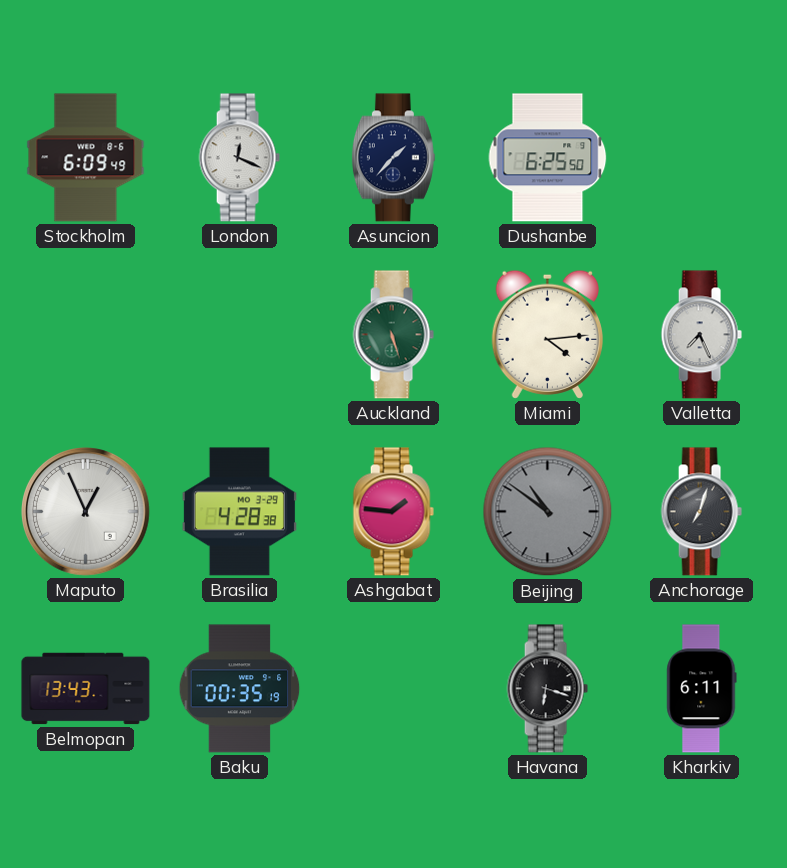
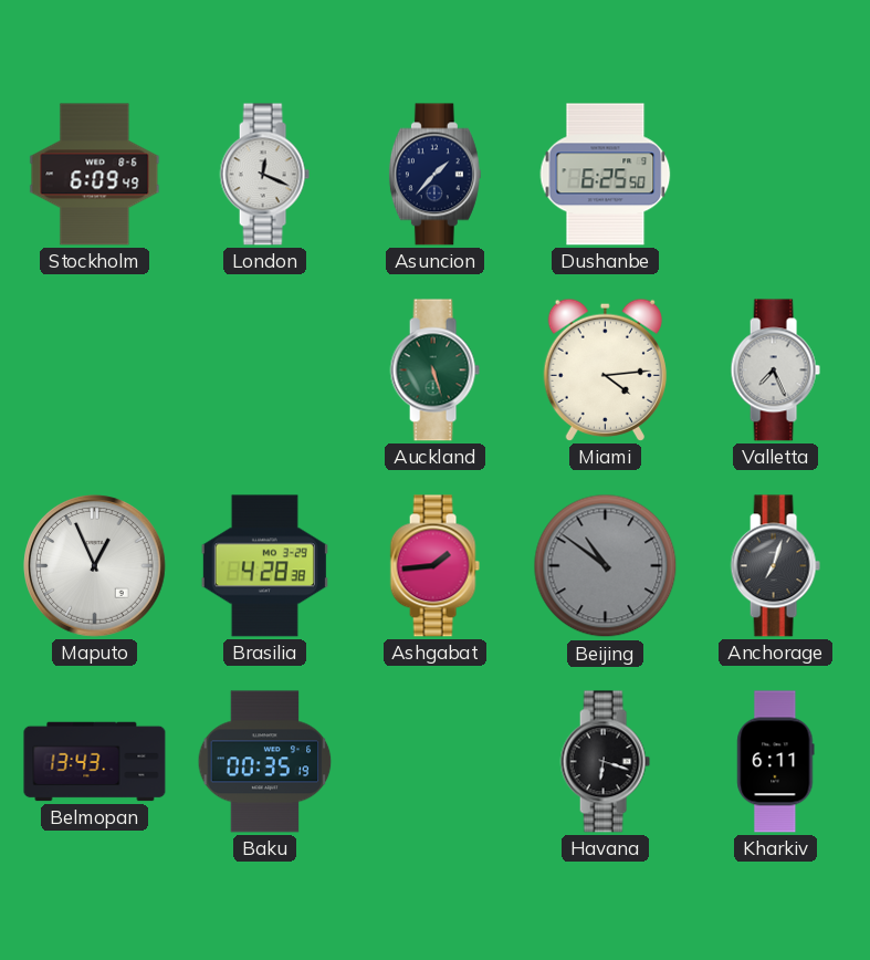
Ashgabat: 1:46 -> 1:44 (434, 566)
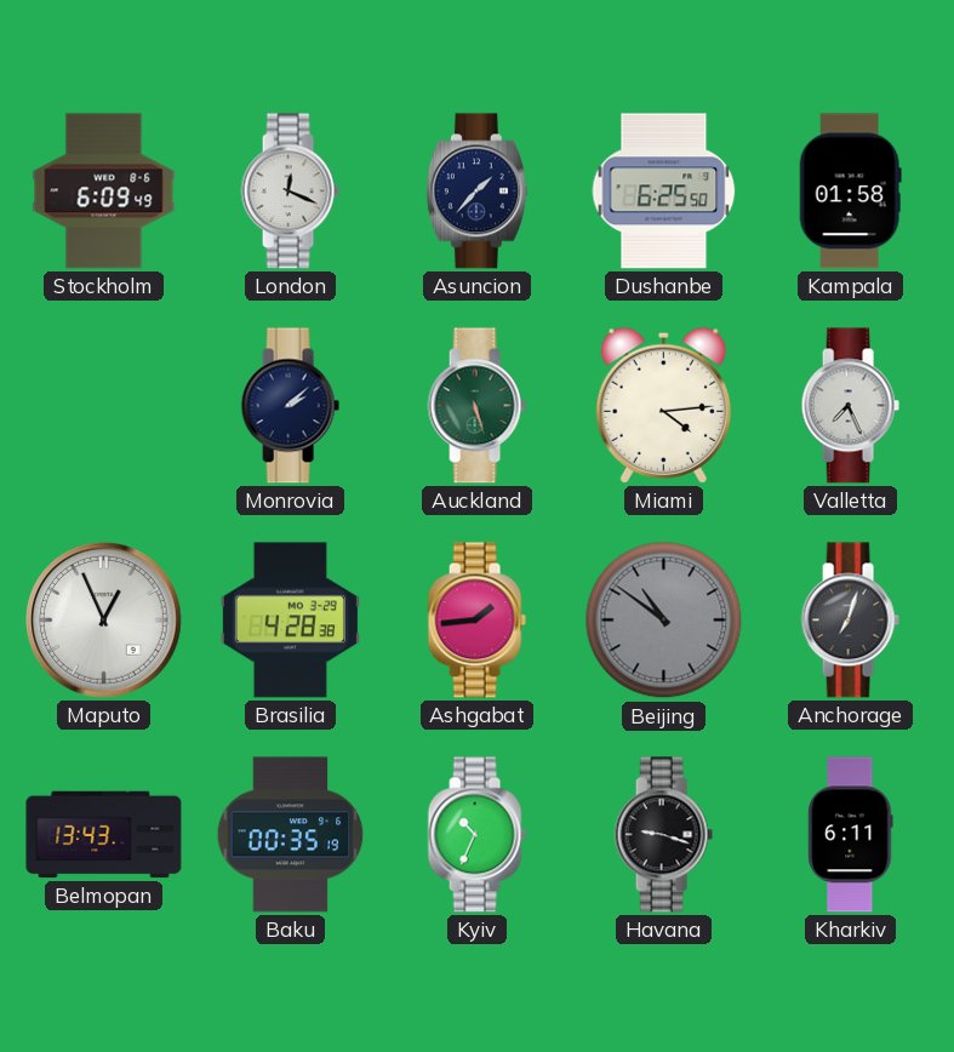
Kampala: none -> 01:58 (850, 191)
Monrovia: none -> 2:08 (290, 406)
Kyiv: none -> 10:34 (476, 835)
Havana: 6:18 -> 9:18 (663, 835)
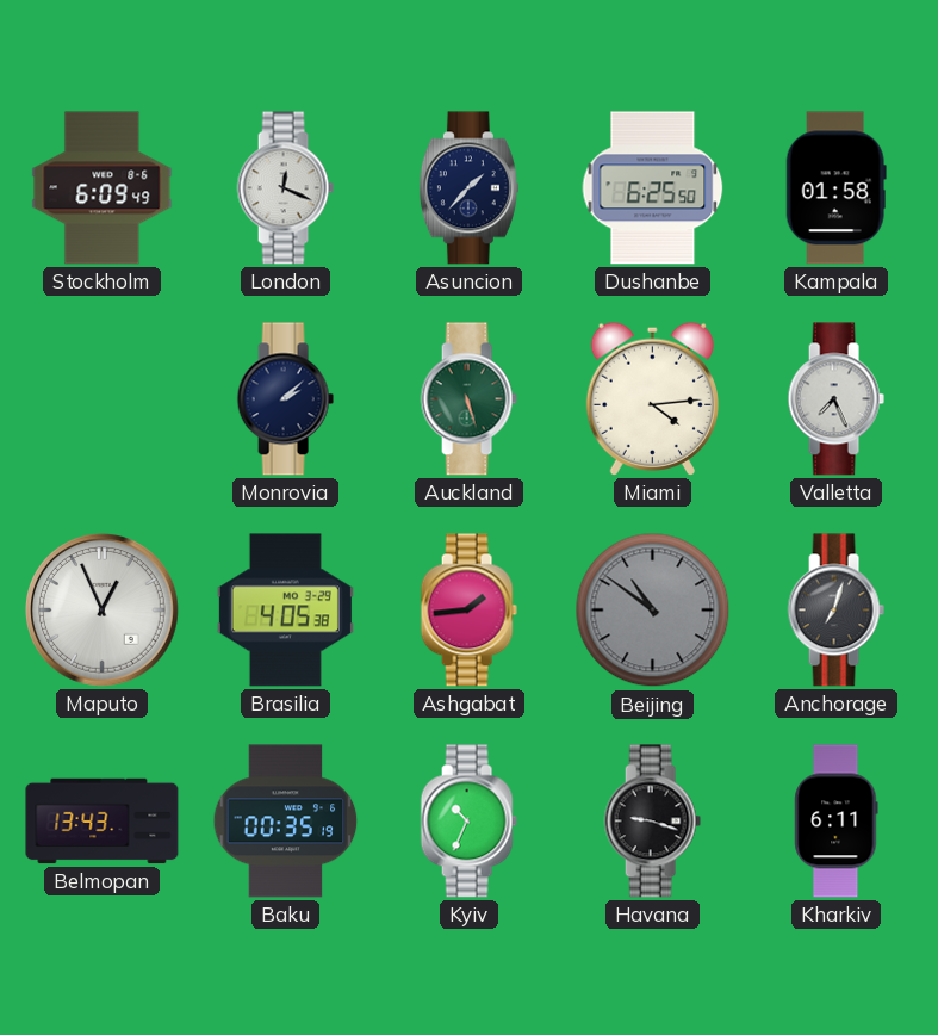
Brasilia: 4:28 -> 4:05 (285, 611)
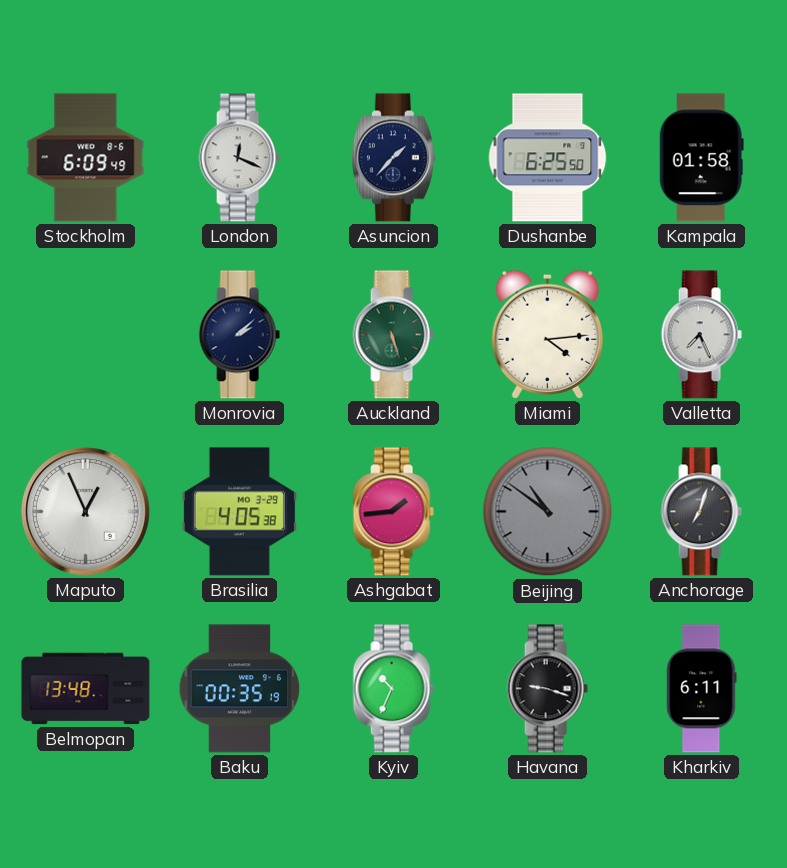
Belmopan: 13:43 -> 13:48 (86, 689)
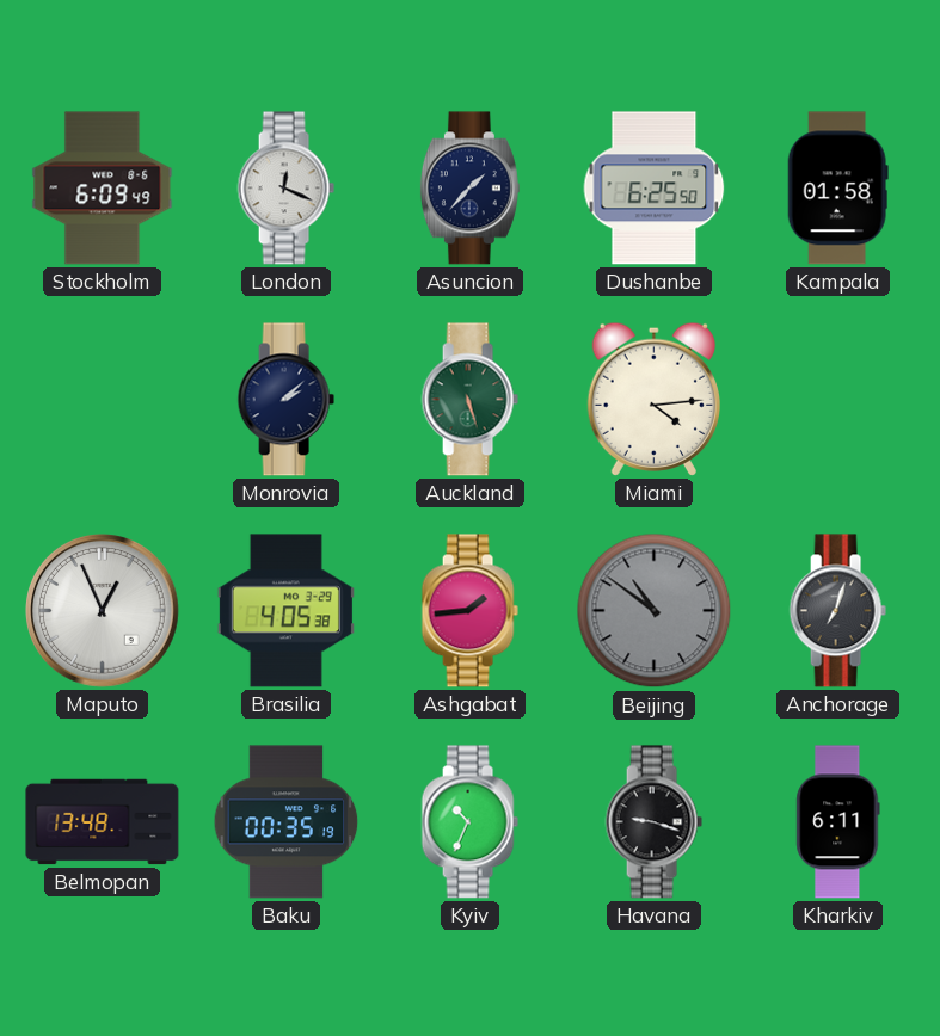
Valletta: 7:26 -> none (701, 335)
